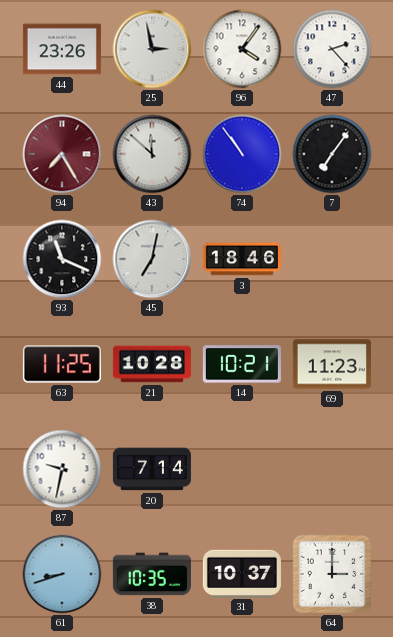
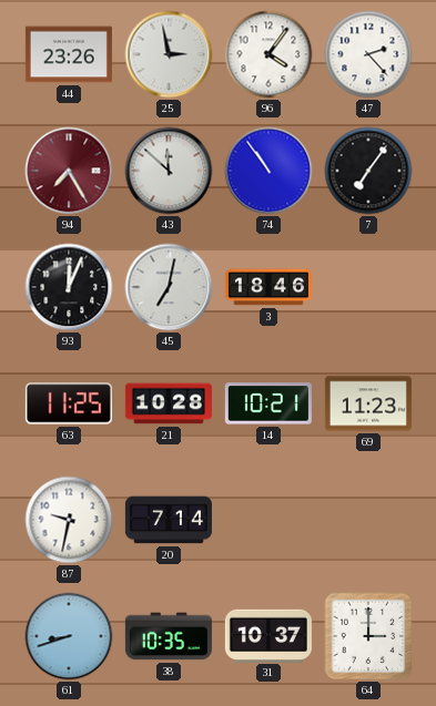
93: 11:19 -> 12:04 (69, 287)
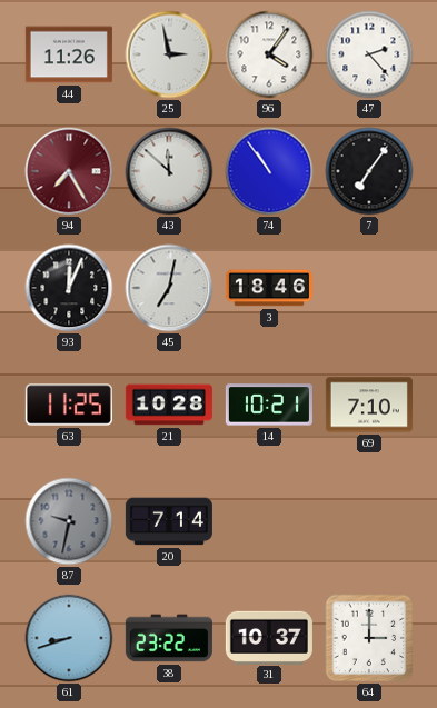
44: 23:26 -> 11:26 (69, 54)
69: 11:23 -> 7:10 (369, 405)
87 dial: white -> grey (69, 521)
38: 10:35 -> 23:22 (169, 638)
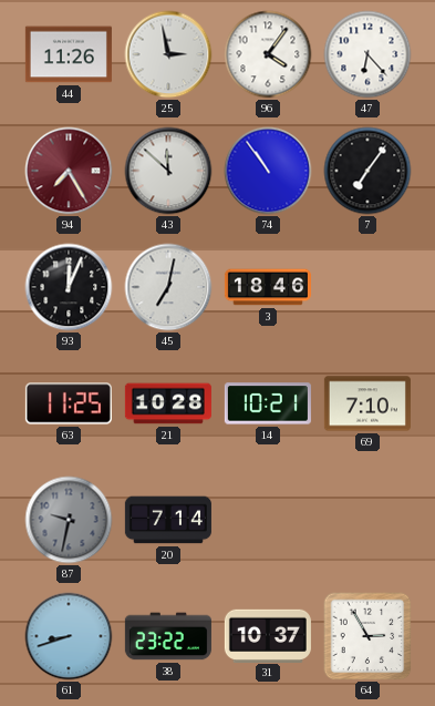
47: 2:23 -> 6:23 (367, 54)
64: 3:00 -> 2:55 (367, 636)
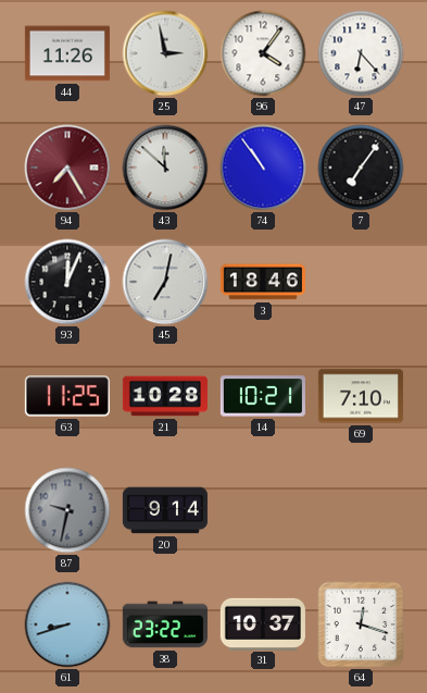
20: 7:14 -> 9:14 (165, 510)
64: 2:55 -> 12:18 (361, 624)
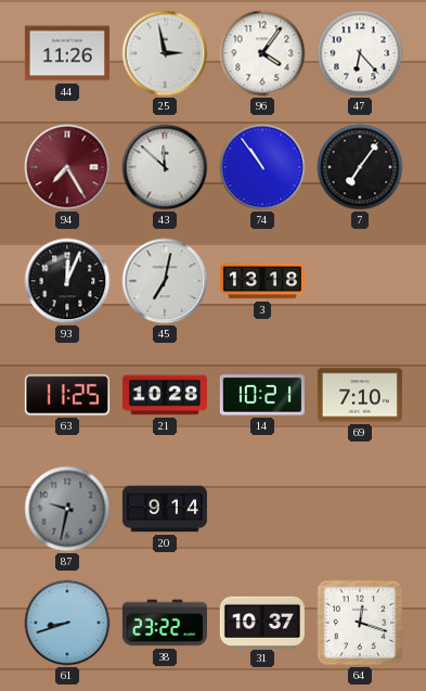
3: 18:46 -> 13:18 (262, 281)
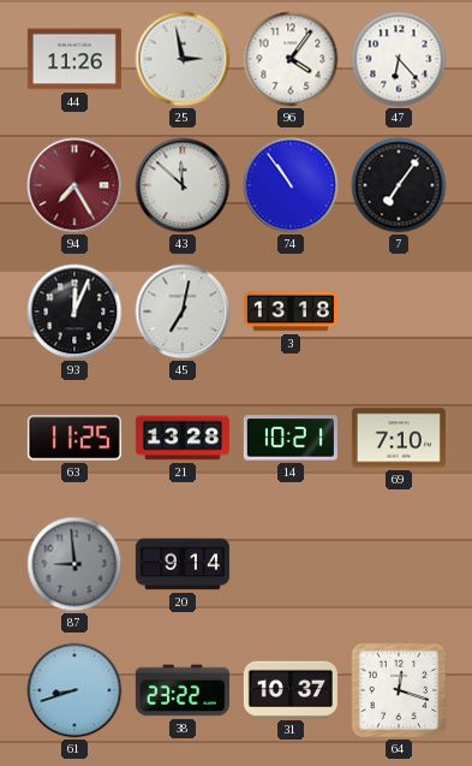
21: 10:28 -> 13:28 (183, 438)
87: 9:32 -> 8:59 (74, 564)
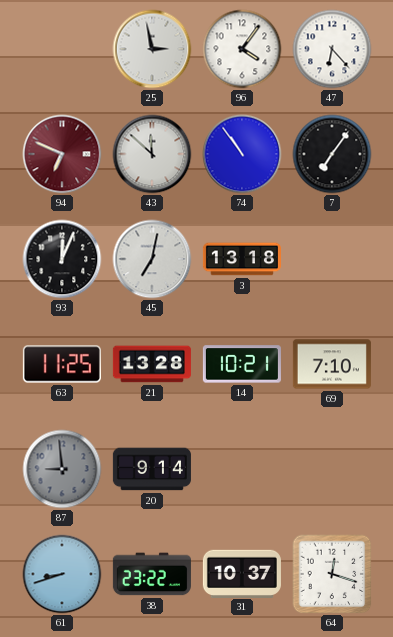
44: 11:26 -> none (74, 59)
94: 7:25 -> 6:49 (62, 154)
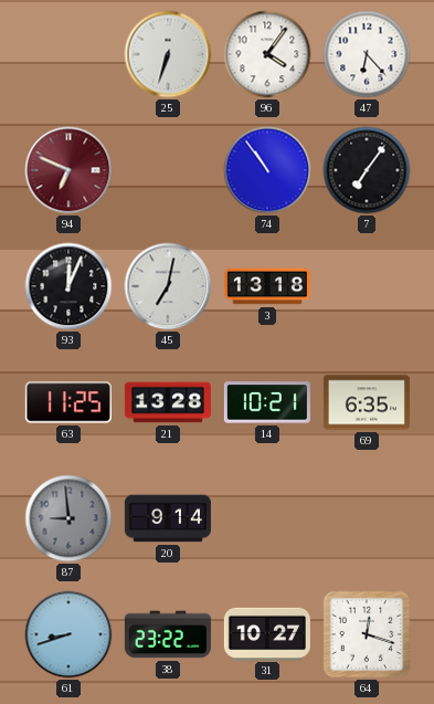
25: 2:58 -> 6:33 (168, 54)
43: 11:52 -> none (152, 154)
69: 7:10 -> 6:35 (367, 402)
31: 10:37 -> 10:27 (267, 633)
